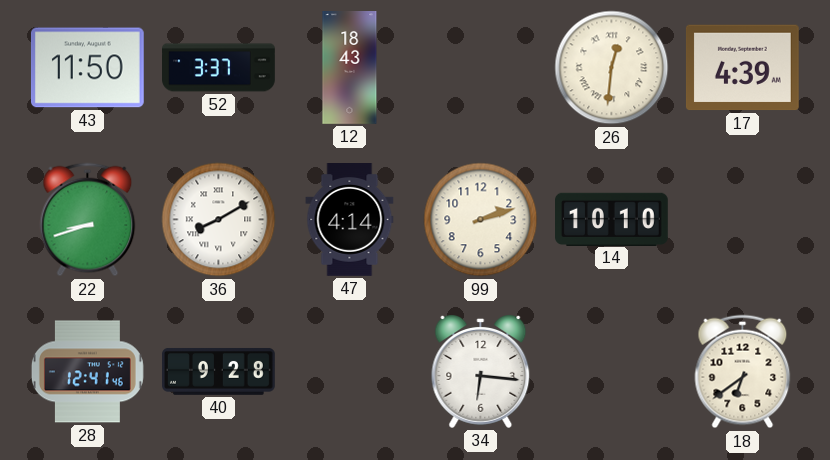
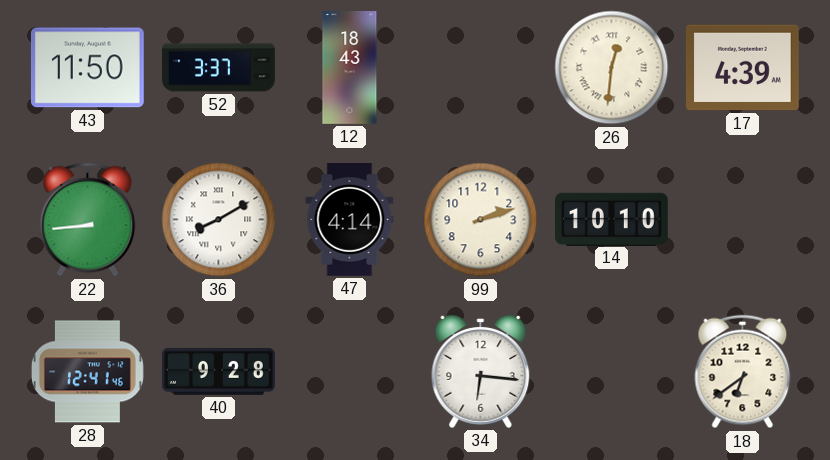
22: 8:42 -> 8:44 (88, 220)
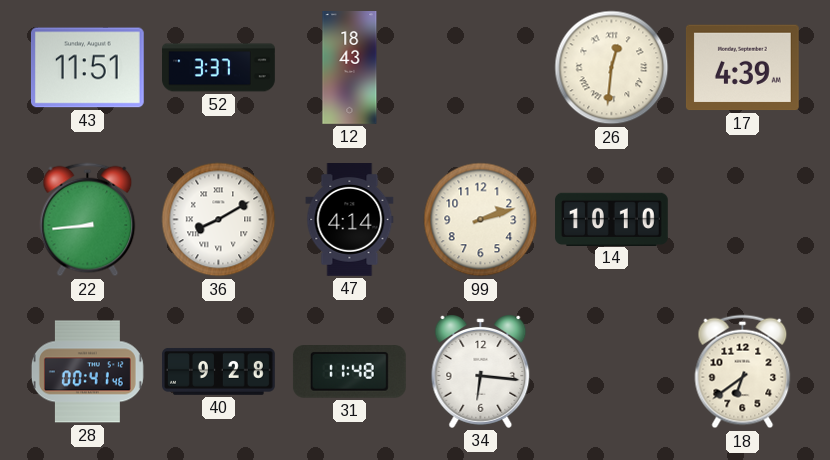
43: 11:50 -> 11:51 (87, 68)
28: 12:41 -> 00:41 (87, 372)
31: none -> 11:48 (349, 372)
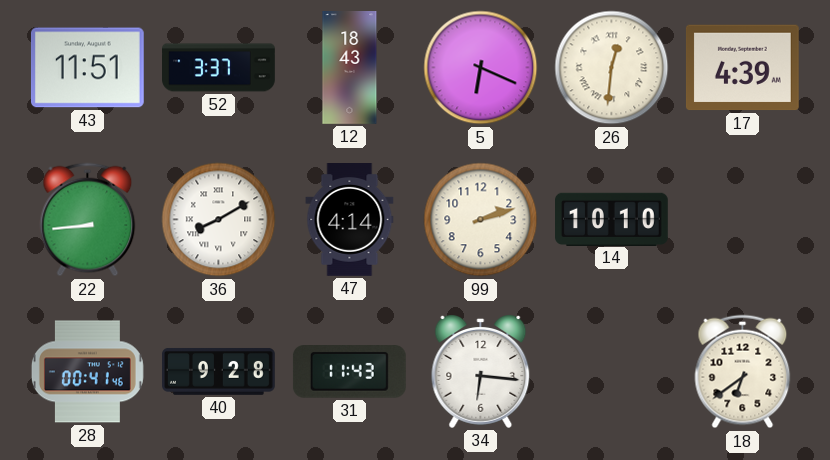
5: none -> 6:19 (481, 68)
31: 11:48 -> 11:43 (349, 372)
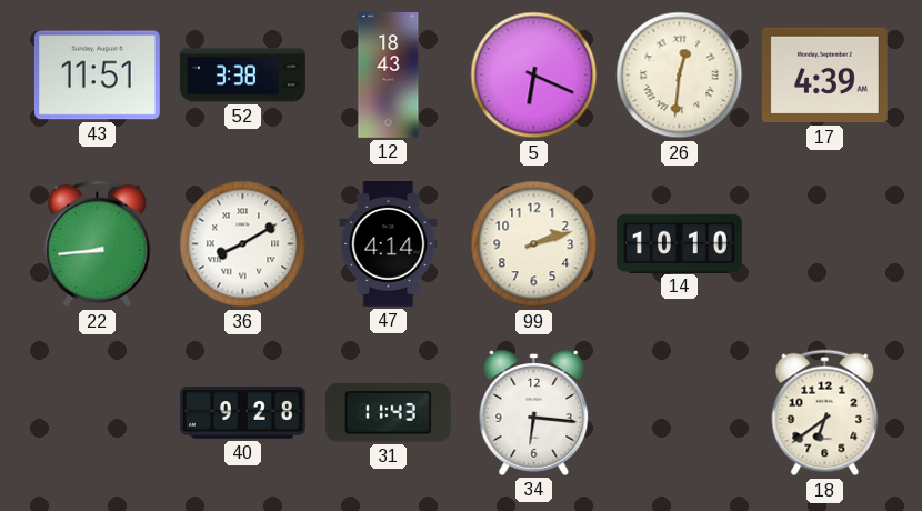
52: 3:37 -> 3:38 (243, 76)
28: 00:41 -> none (87, 372)
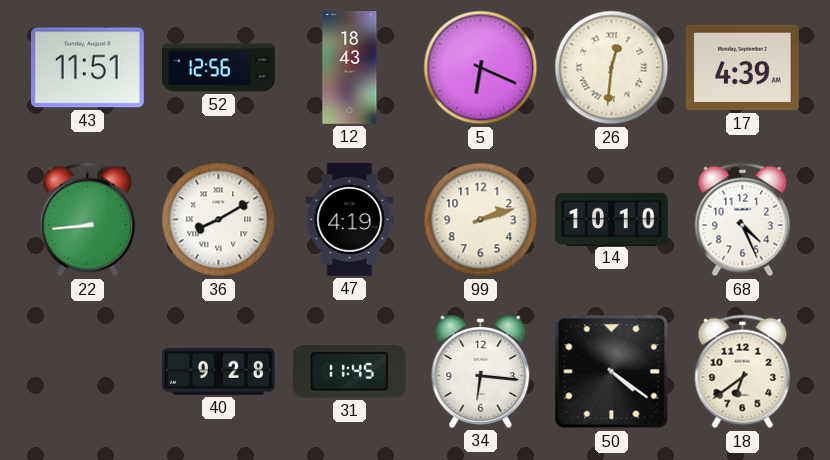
52: 3:38 -> 12:56 (219, 68)
47: 4:14 -> 4:19 (350, 220)
68: none -> 4:26 (743, 220)
31: 11:43 -> 11:45 (349, 372)
50: none -> 4:21 (612, 372)
